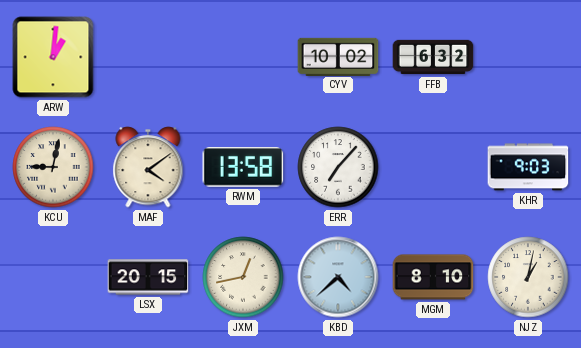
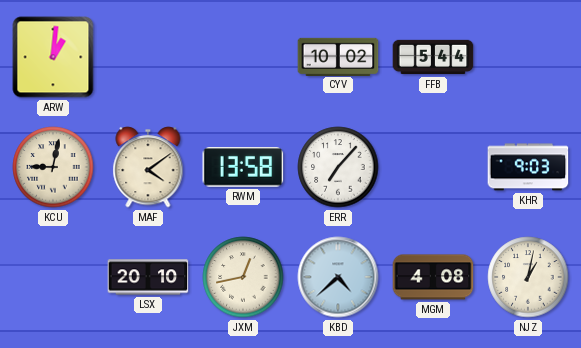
FFB: 6:32 -> 5:44 (433, 57)
LSX: 20:15 -> 20:10 (148, 277)
MGM: 8:10 -> 4:08 (433, 277)
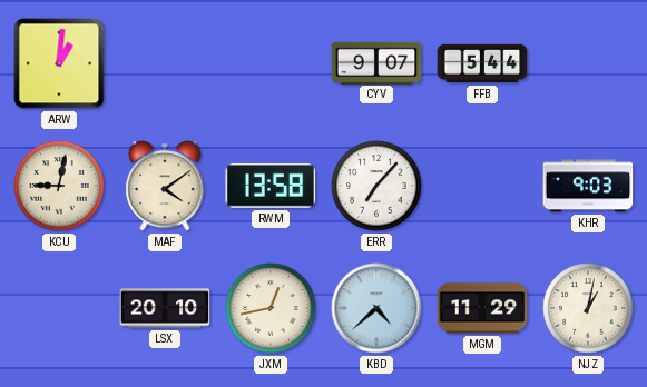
CYV: 10:02 -> 9:07 (376, 62)
MGM: 4:08 -> 11:29 (482, 308)
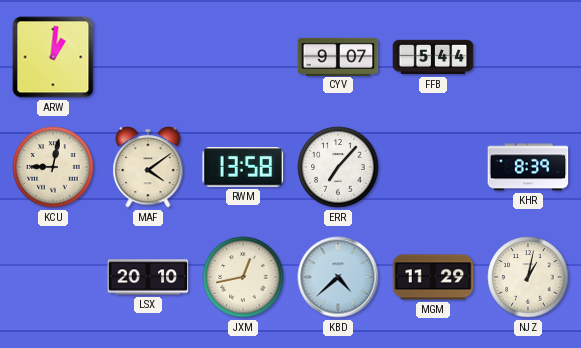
KHR: 9:03 -> 8:39 (528, 167)
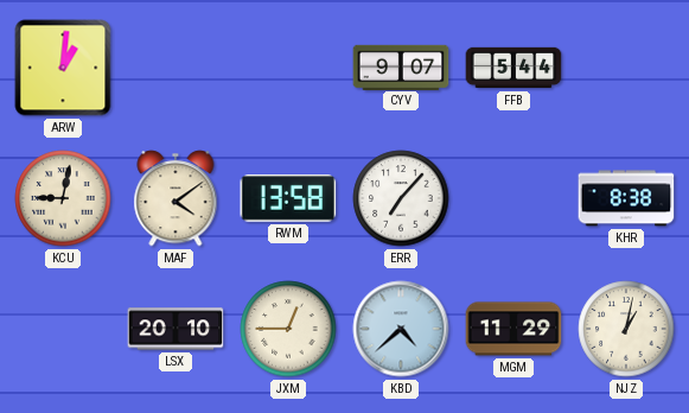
KHR: 8:39 -> 8:38 (626, 198)
JXM: 12:43 -> 12:45 (288, 329)
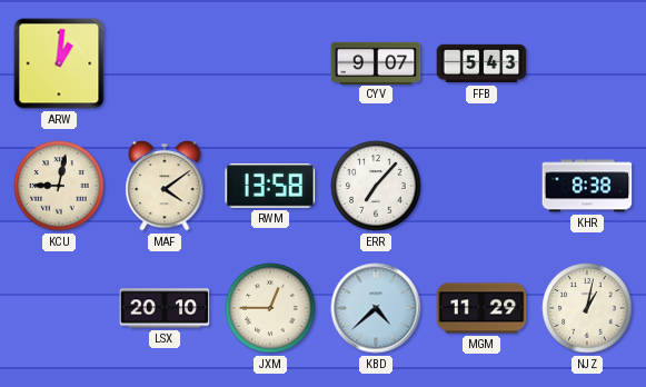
FFB: 5:44 -> 5:43 (481, 63)
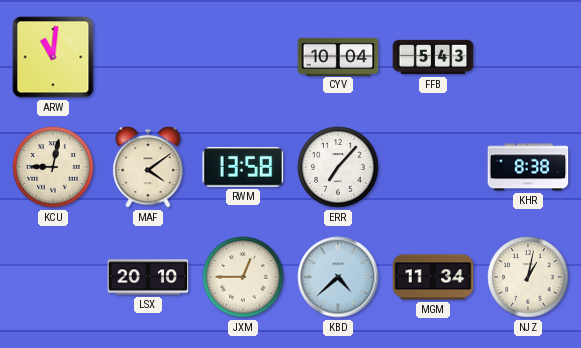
ARW: 1:01 -> 11:01 (53, 57)
CYV: 9:07 -> 10:04 (338, 56)
MGM: 11:29 -> 11:34 (433, 277)
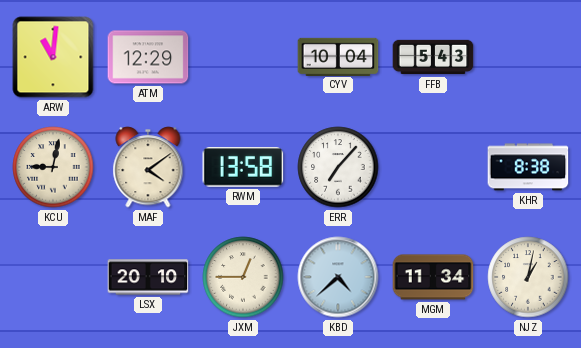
ATM: none -> 12:29 (148, 57)
